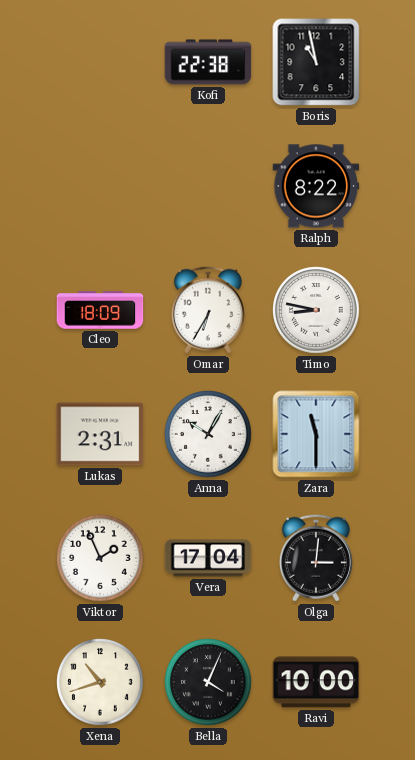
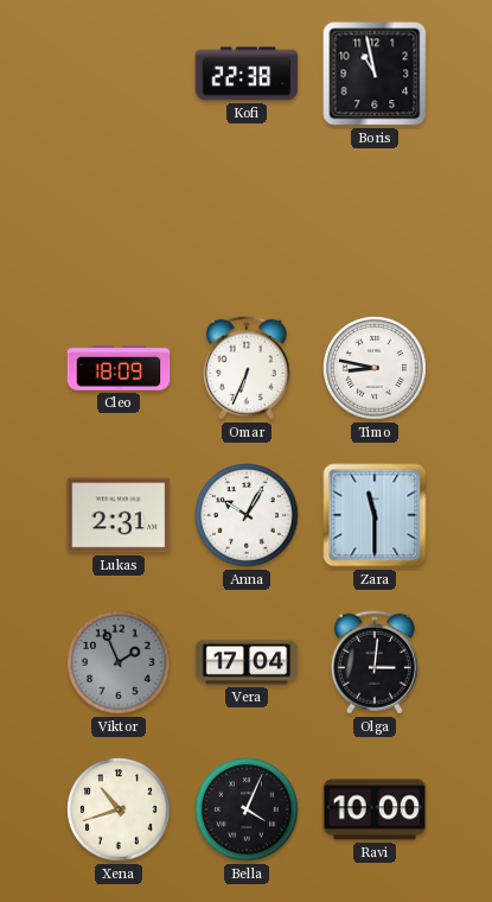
Ralph: 8:22 -> none (316, 186)
Omar: 6:35 -> 6:34 (247, 368)
Viktor dial: white -> grey (119, 662)
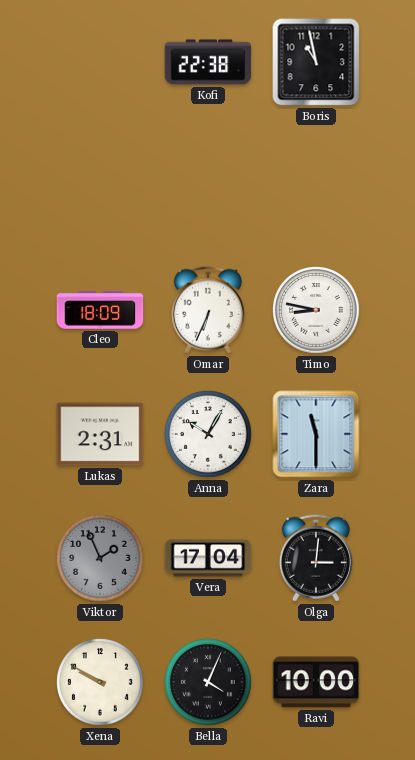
Xena: 10:42 -> 9:50 (100, 682)
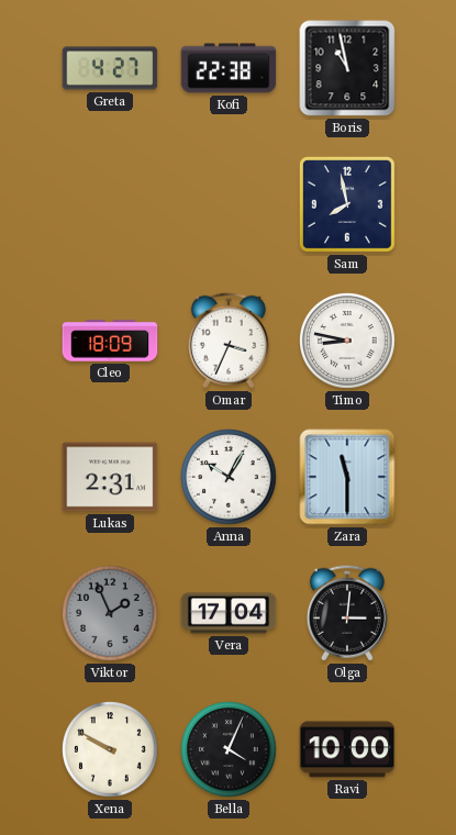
Greta: none -> 4:27 (110, 68)
Sam: none -> 7:58 (347, 204)
Omar: 6:34 -> 3:34 (229, 341)
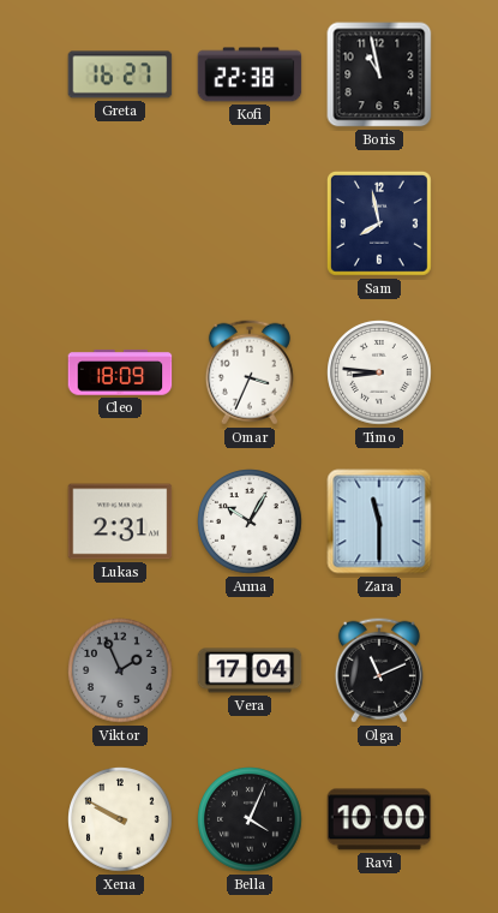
Greta: 4:27 -> 16:27 (120, 74)
Timo: 8:47 -> 8:46 (379, 372)
Olga: 3:01 -> 11:11 (379, 670)
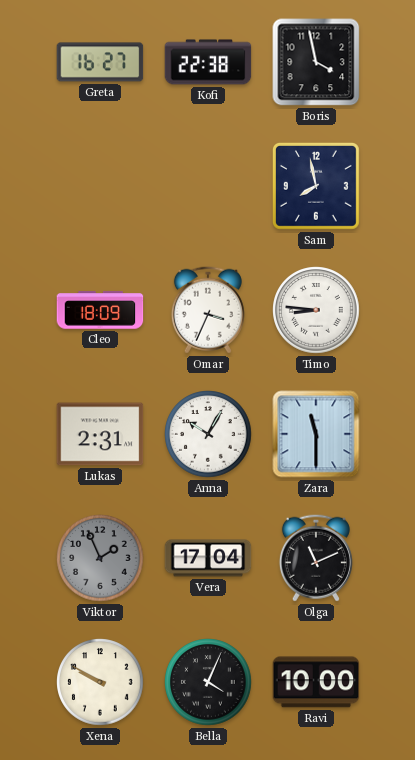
Boris: 10:58 -> 3:58 (316, 62)
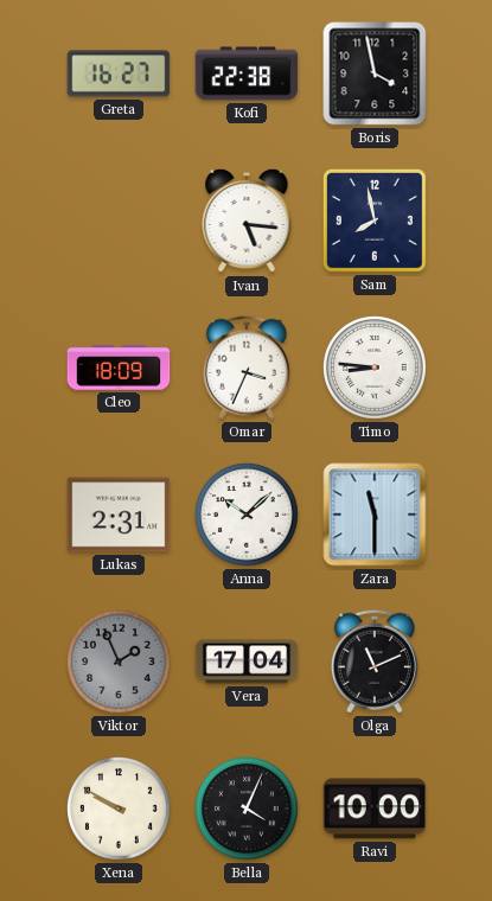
Ivan: none -> 5:16 (247, 221)
Anna: 10:05 -> 10:08 (247, 515)
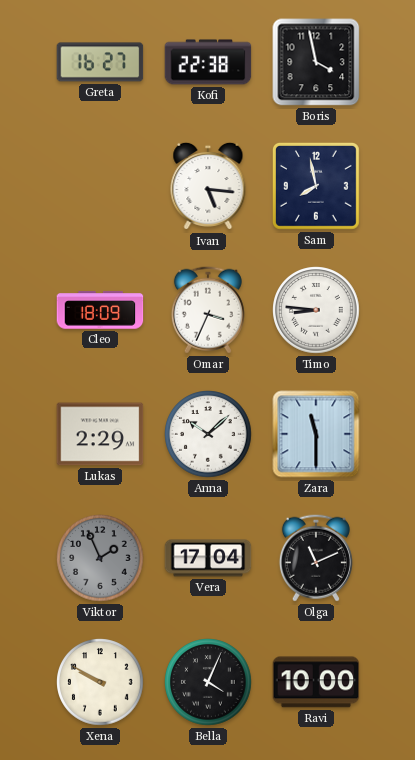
Lukas: 2:31 -> 2:29 (100, 434)
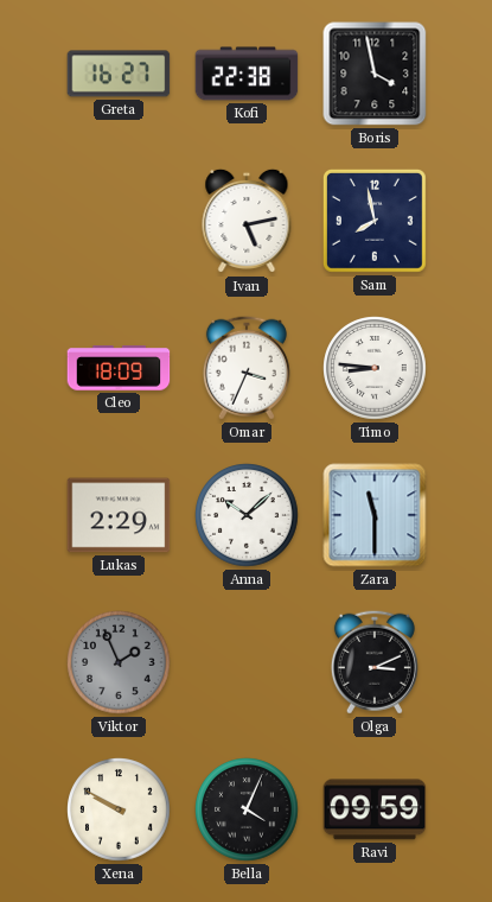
Ivan: 5:16 -> 5:13 (247, 221)
Vera: 17:04 -> none (208, 558)
Olga: 11:11 -> 3:11 (375, 662)
Ravi: 10:00 -> 09:59 (375, 809)
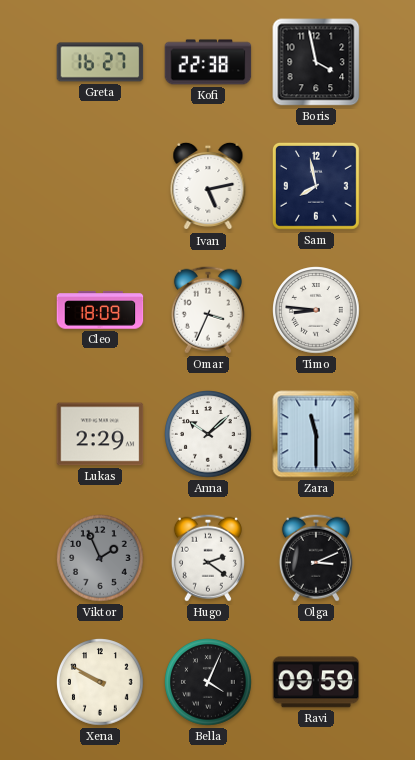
Hugo: none -> 2:21 (208, 558)
